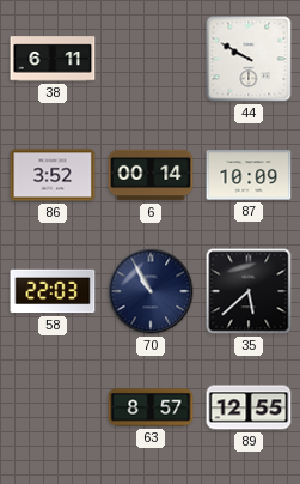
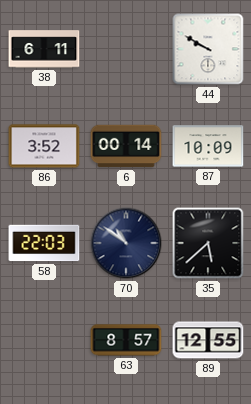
70: 10:55 -> 10:51 (126, 243)
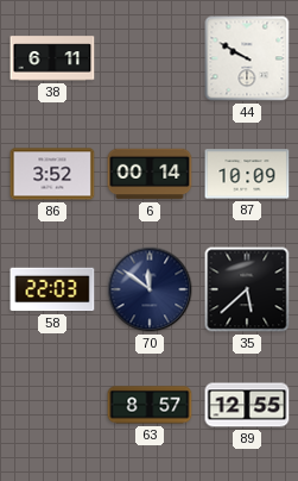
70: 10:51 -> 11:51 (150, 289)
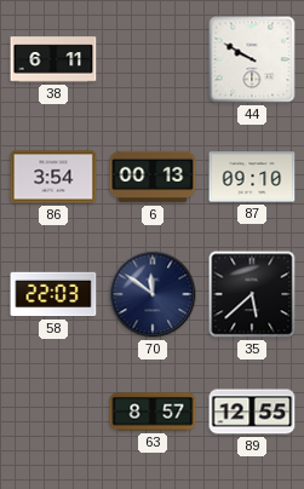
86: 3:52 -> 3:54 (53, 177)
6: 00:14 -> 00:13 (153, 177)
87: 10:09 -> 09:10 (252, 177)
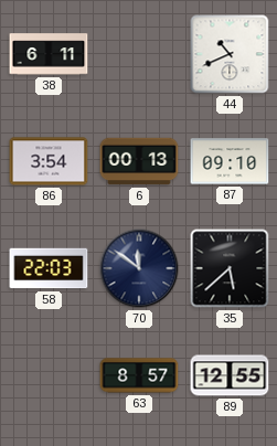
44: 9:50 -> 10:41 (230, 54)
